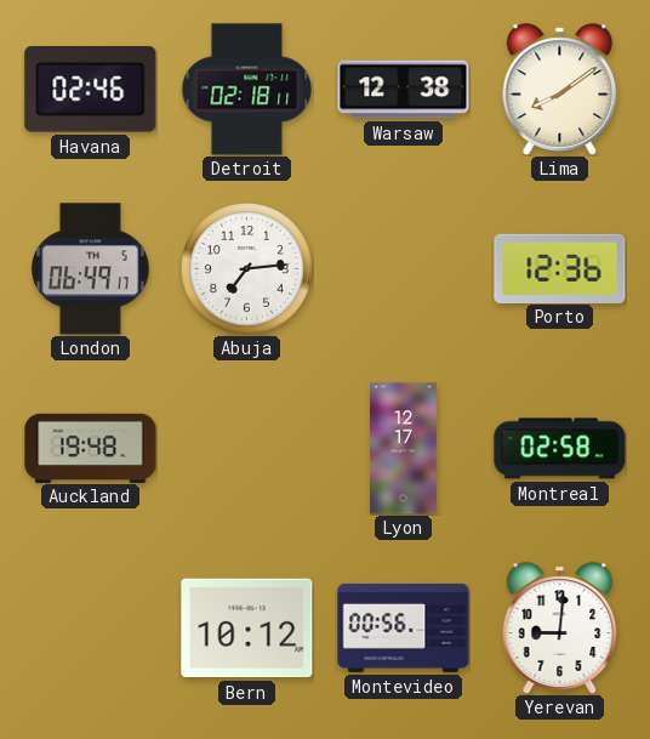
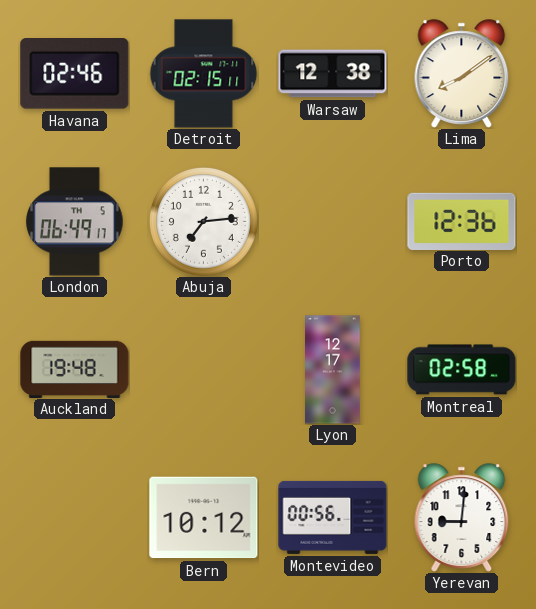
Detroit: 02:18 -> 02:15 (204, 74)
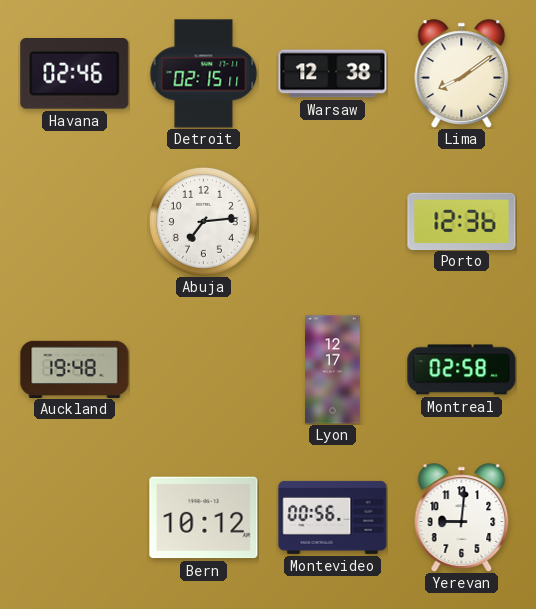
London: 06:49 -> none (75, 222)
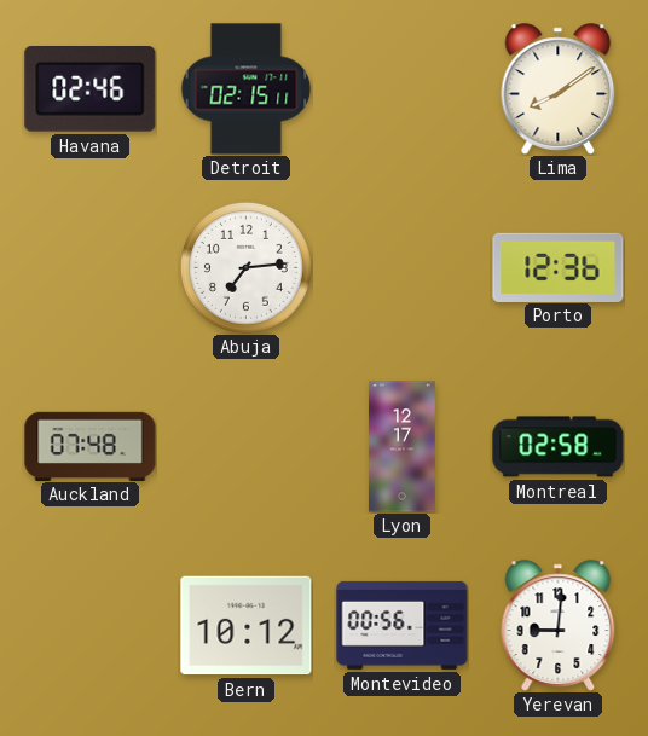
Warsaw: 12:38 -> none (333, 74)
Auckland: 19:48 -> 07:48 (91, 446)
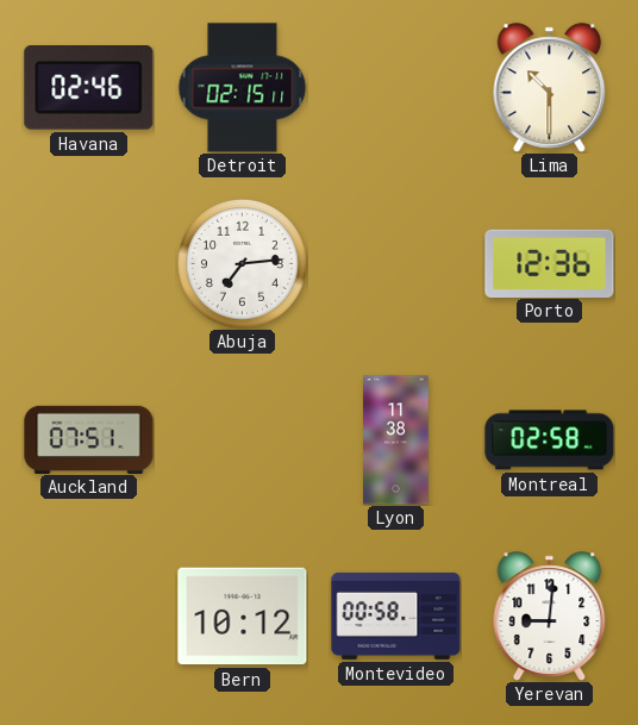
Lima: 8:09 -> 10:30 (550, 88)
Auckland: 07:48 -> 07:51 (89, 439)
Lyon: 12:17 -> 11:38 (396, 440)
Montevideo: 00:56 -> 00:58 (396, 615)
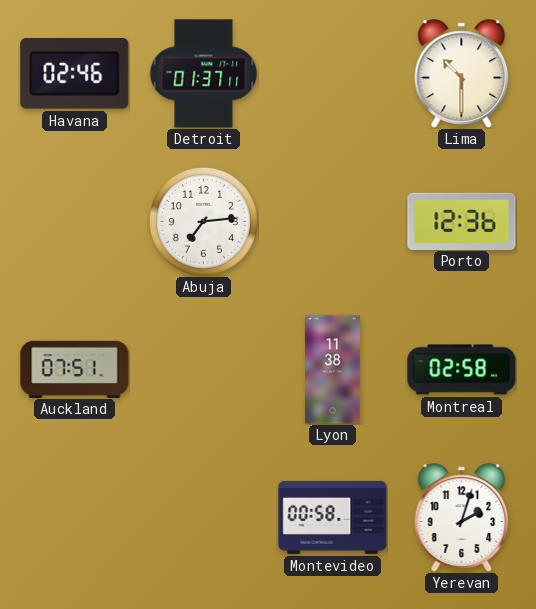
Detroit: 02:15 -> 01:37 (204, 74)
Bern: 10:12 -> none (243, 617)
Yerevan: 9:01 -> 2:03 (462, 518)
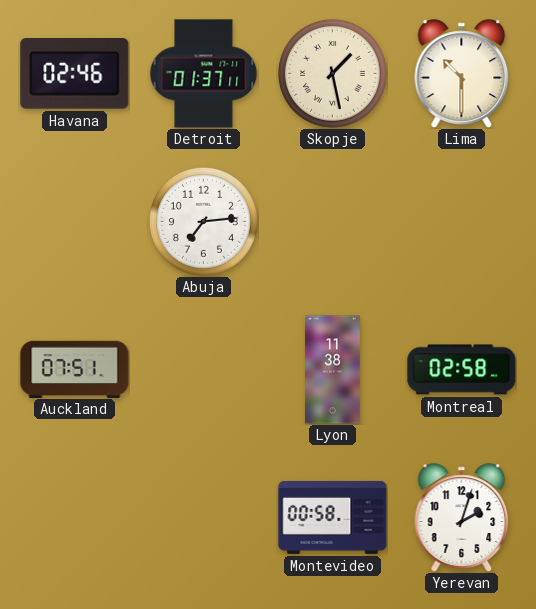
Skopje: none -> 1:28 (332, 73)
Porto: 12:36 -> none (462, 221)
